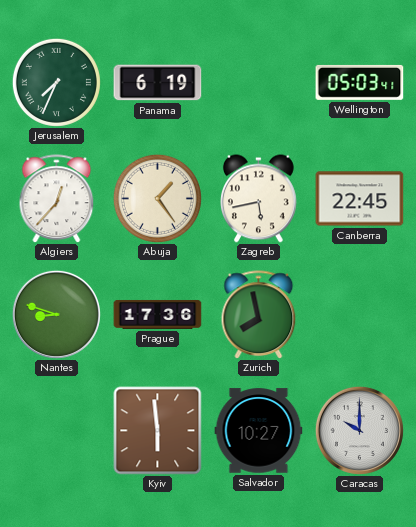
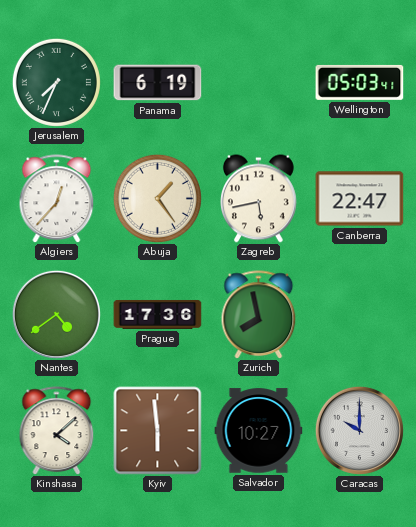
Canberra: 22:45 -> 22:47 (360, 199)
Nantes: 8:48 -> 4:39 (56, 314)
Kinshasa: none -> 4:08 (57, 431)
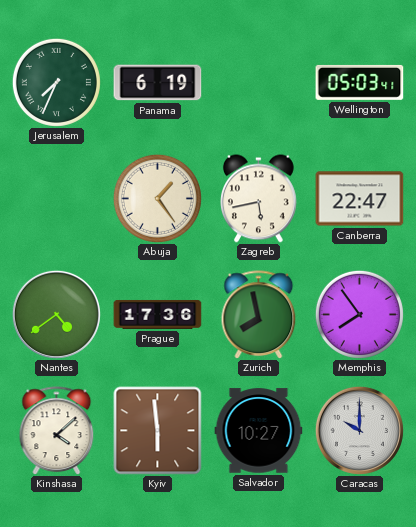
Algiers: 12:37 -> none (57, 199)
Memphis: none -> 7:54 (359, 314)
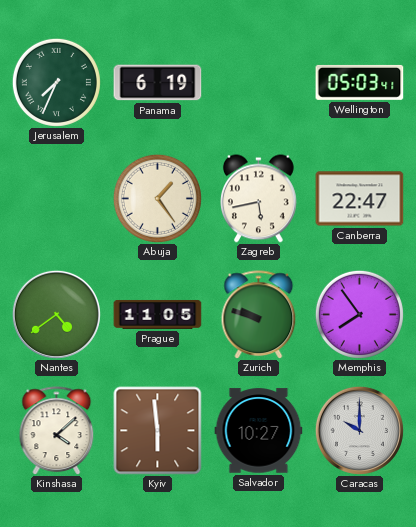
Prague: 17:36 -> 11:05 (158, 314)
Zurich: 7:58 -> 9:48 (259, 315)
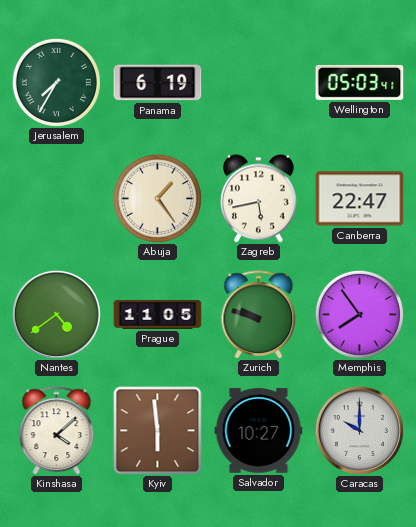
Jerusalem: 7:34 -> 7:35 (56, 82)
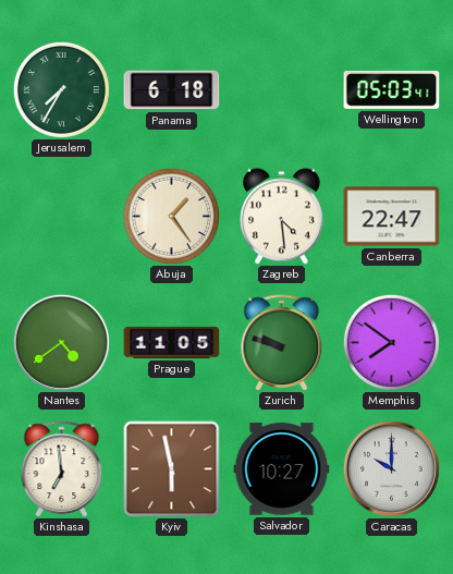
Panama: 6:19 -> 6:18 (172, 90)
Zagreb: 5:43 -> 4:29 (281, 217)
Memphis: 7:54 -> 7:51 (391, 342)
Kinshasa: 4:08 -> 6:59 (62, 469)
Kyiv: 5:59 -> 5:58 (172, 469)
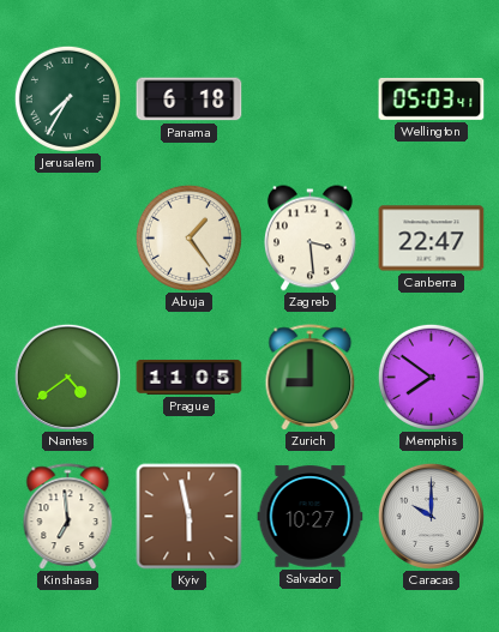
Zagreb: 4:29 -> 3:29 (309, 239)
Zurich: 9:48 -> 9:00 (311, 378)
